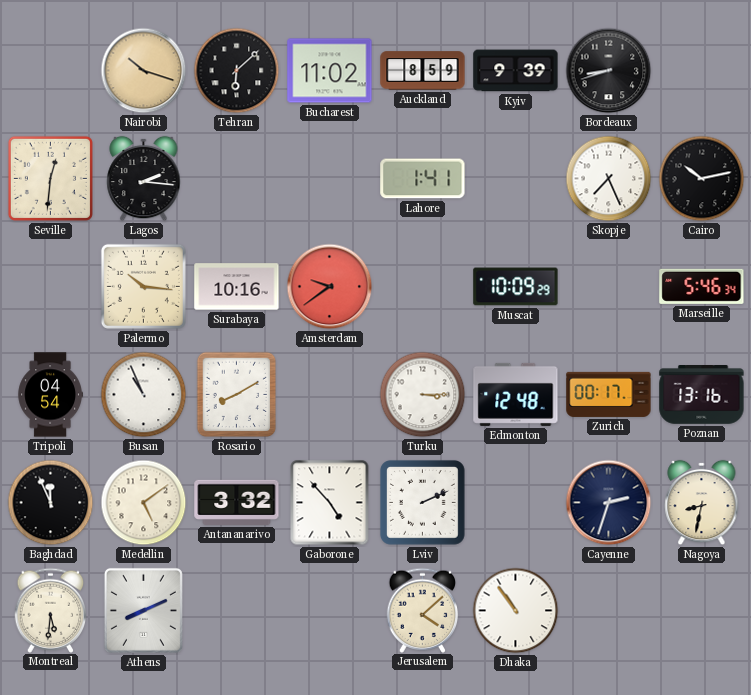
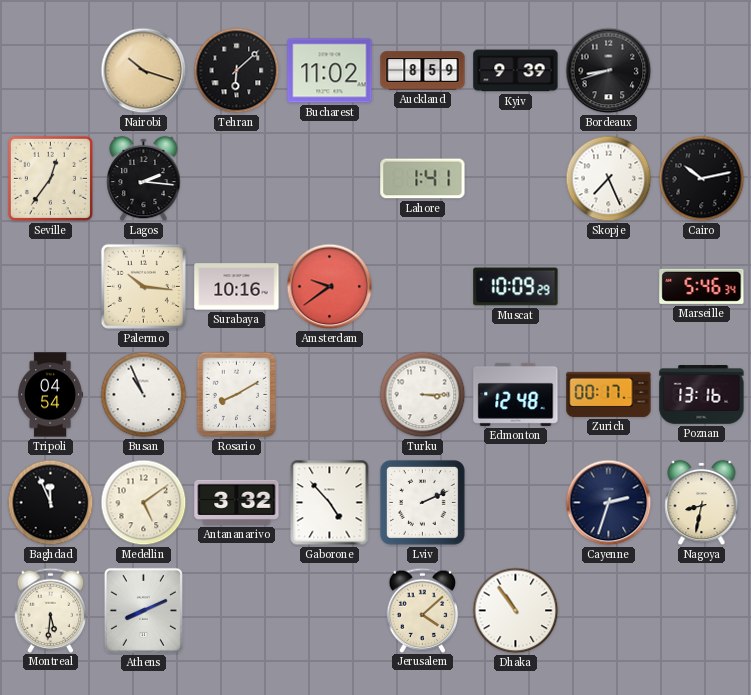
Seville: 12:31 -> 12:36 (50, 178)
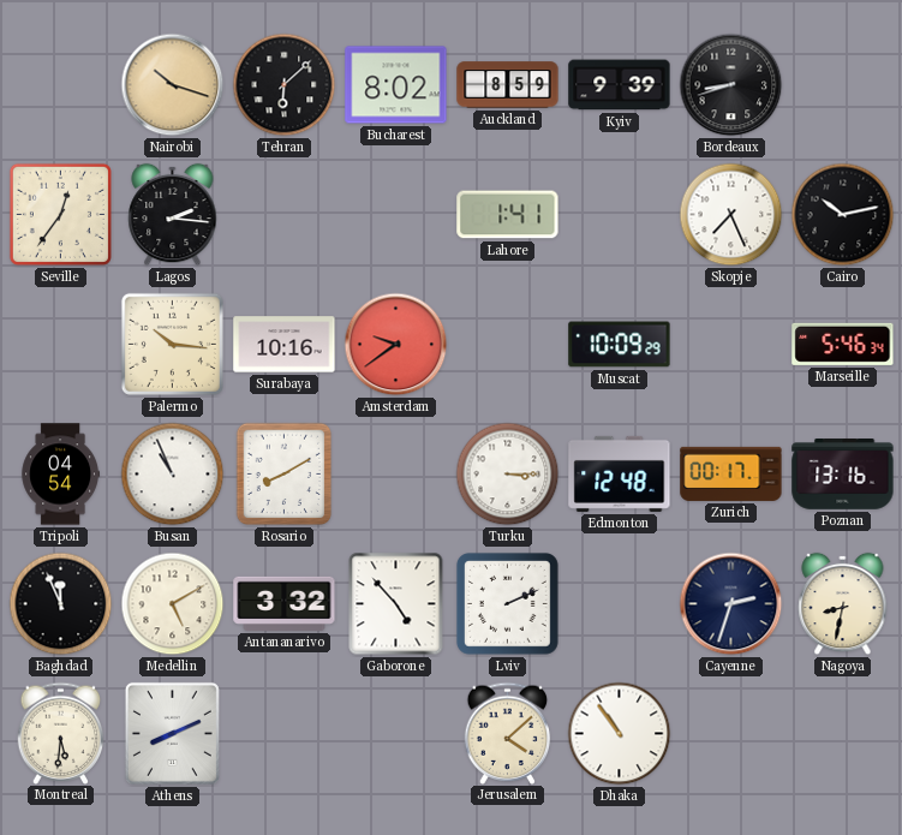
Bucharest: 11:02 -> 8:02 (396, 85)
Medellin: 5:09 -> 5:10 (173, 604)
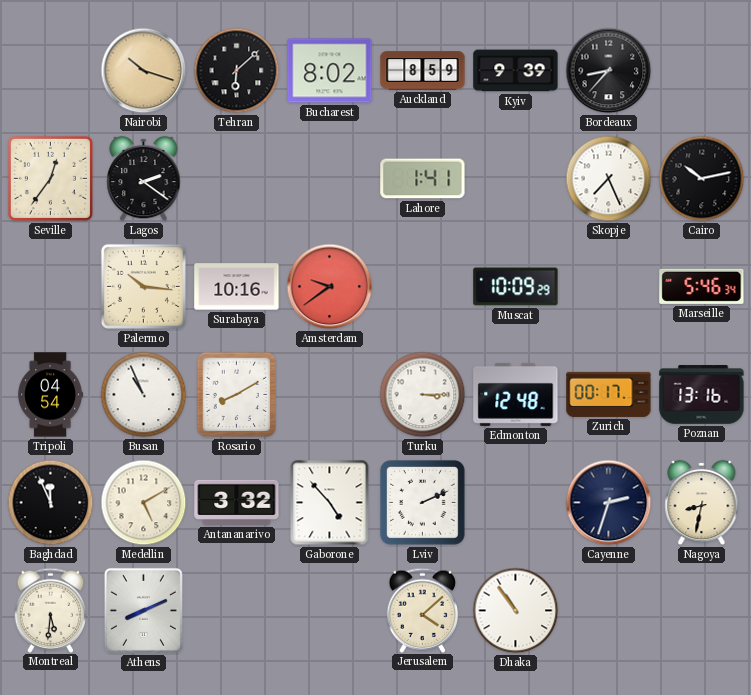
Bordeaux: 8:42 -> 8:37 (609, 71)
Lagos: 2:16 -> 2:21 (144, 179)
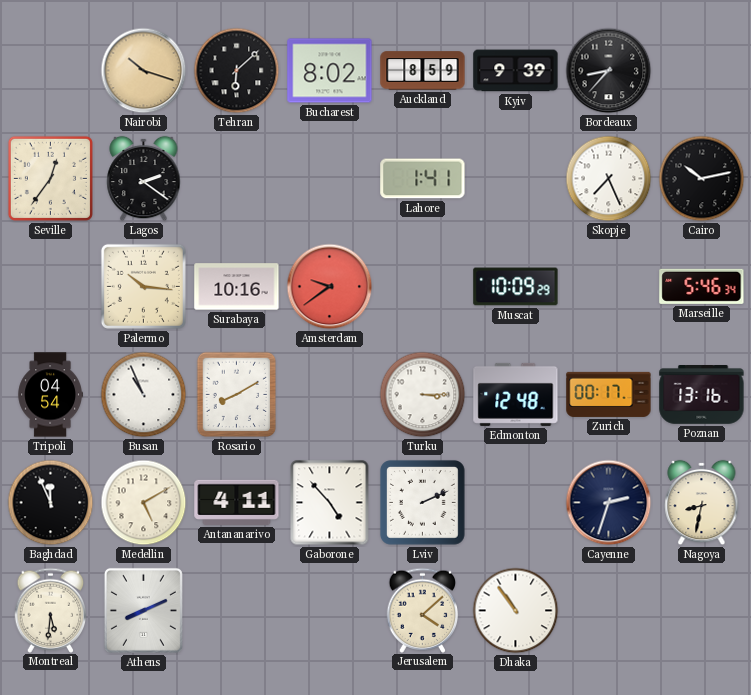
Antananarivo: 3:32 -> 4:11 (237, 502)
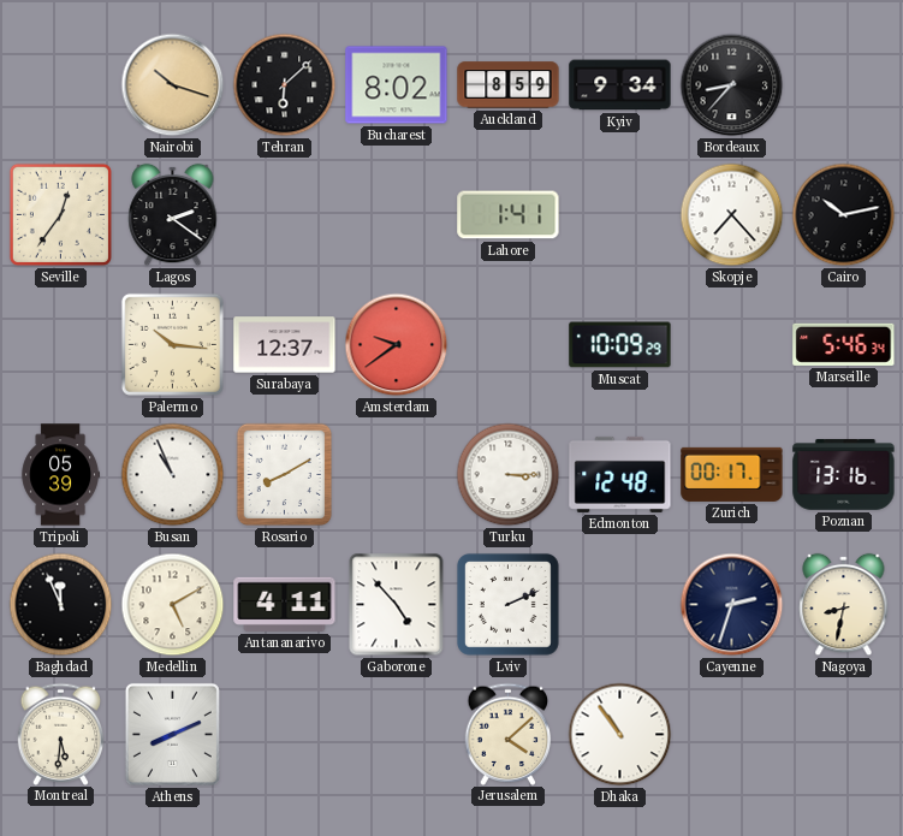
Kyiv: 9:39 -> 9:34 (620, 85)
Skopje: 7:26 -> 7:23 (732, 215)
Surabaya: 10:16 -> 12:37 (285, 345)
Tripoli: 04:54 -> 05:39 (60, 475)
